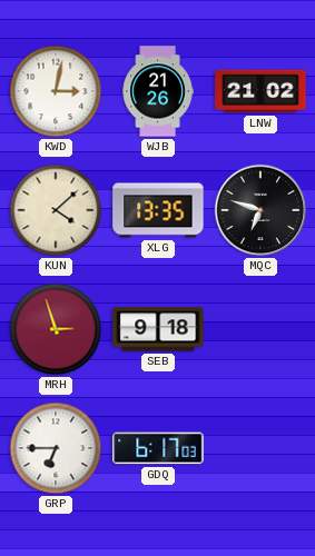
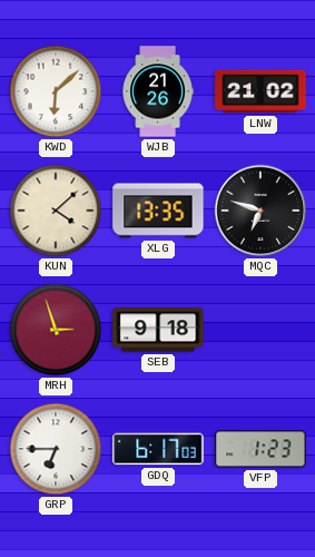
KWD: 3:02 -> 6:08 (56, 91)
VFP: none -> 1:23 (260, 449)
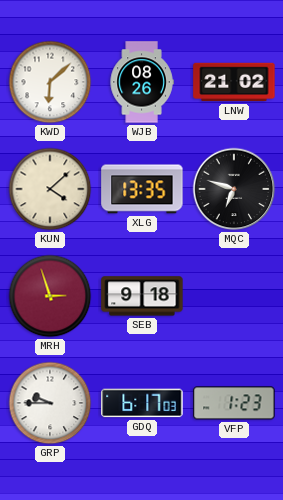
WJB: 21:26 -> 08:26 (142, 82)
GRP: 6:45 -> 9:45 (50, 403)
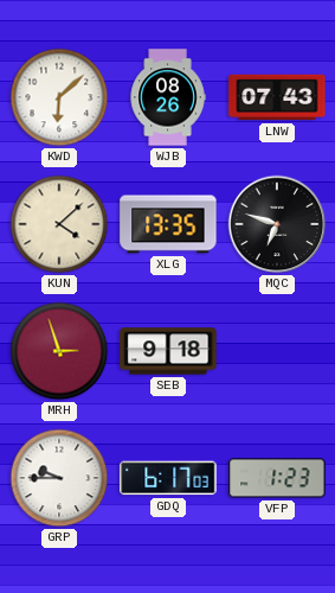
LNW: 21:02 -> 07:43 (277, 97)
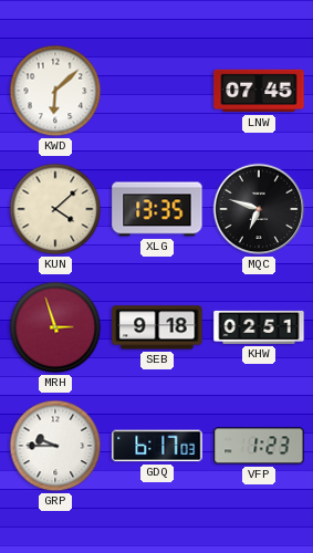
WJB: 08:26 -> none (168, 97)
LNW: 07:43 -> 07:45 (259, 91)
KHW: none -> 02:51 (259, 327)
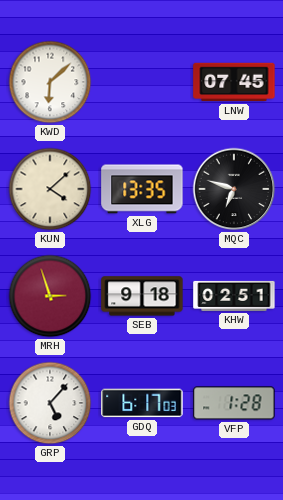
GRP: 9:45 -> 5:07 (50, 403)
VFP: 1:23 -> 1:28 (234, 403)
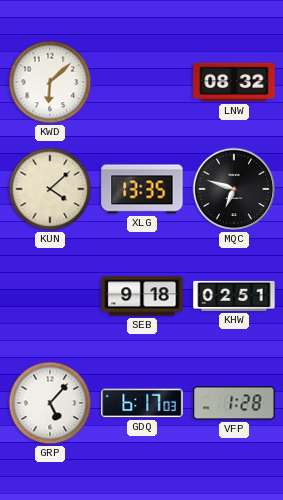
LNW: 07:45 -> 08:32 (234, 82)
MRH: 2:57 -> none (50, 296)
